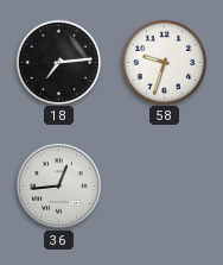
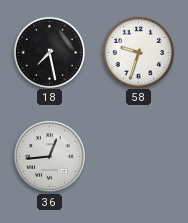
18: 7:14 -> 7:28 (49, 52)
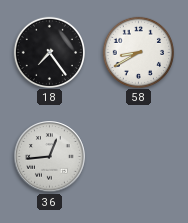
18: 7:28 -> 7:24 (49, 52)
58: 9:33 -> 8:40 (138, 52)
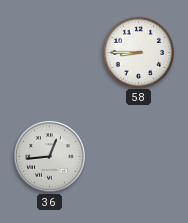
18: 7:24 -> none (49, 52)
58: 8:40 -> 8:45 (138, 52)
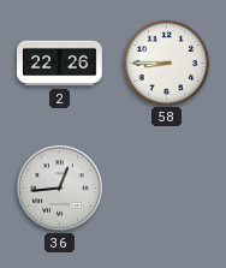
2: none -> 22:26 (60, 64)
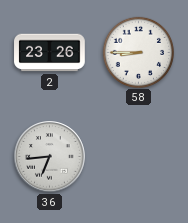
2: 22:26 -> 23:26 (50, 53)
36: 12:44 -> 6:44 (50, 157)
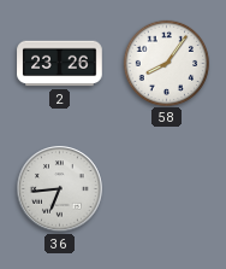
58: 8:45 -> 8:06 (166, 63)
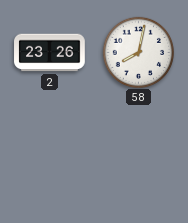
58: 8:06 -> 8:02 (138, 52)
36: 6:44 -> none (60, 189)
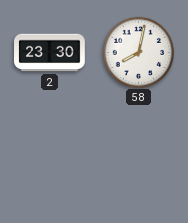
2: 23:26 -> 23:30 (50, 53)
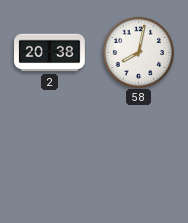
2: 23:30 -> 20:38 (50, 53)
